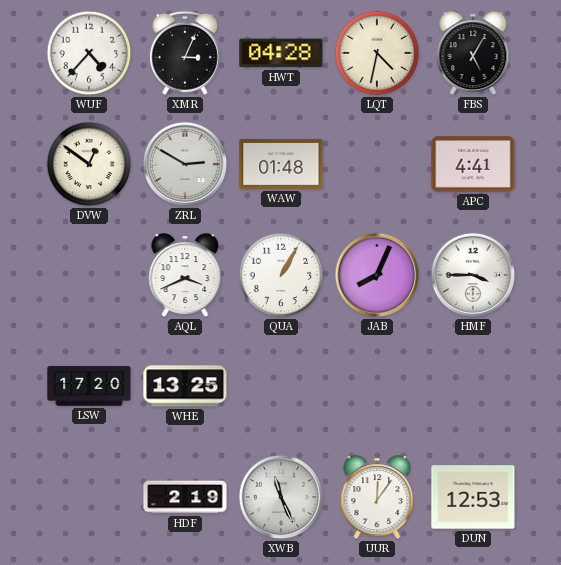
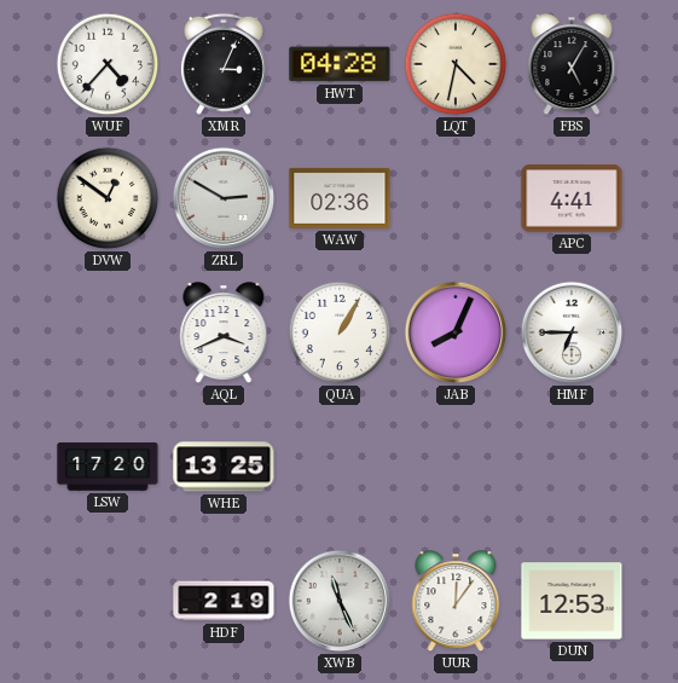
WAW: 01:48 -> 02:36 (340, 198)
HMF: 3:45 -> 6:45 (572, 332)
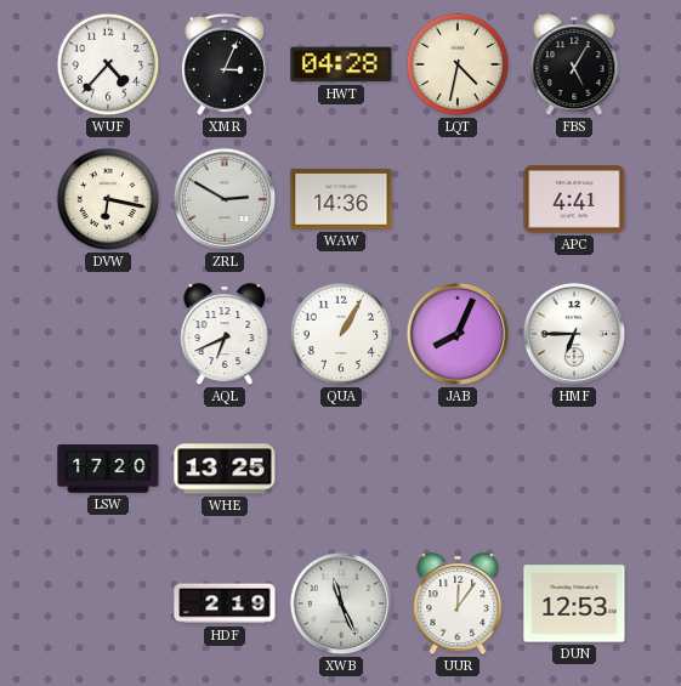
DVW: 12:51 -> 6:17 (108, 199)
WAW: 02:36 -> 14:36 (341, 199)
AQL: 3:41 -> 6:41 (225, 335)
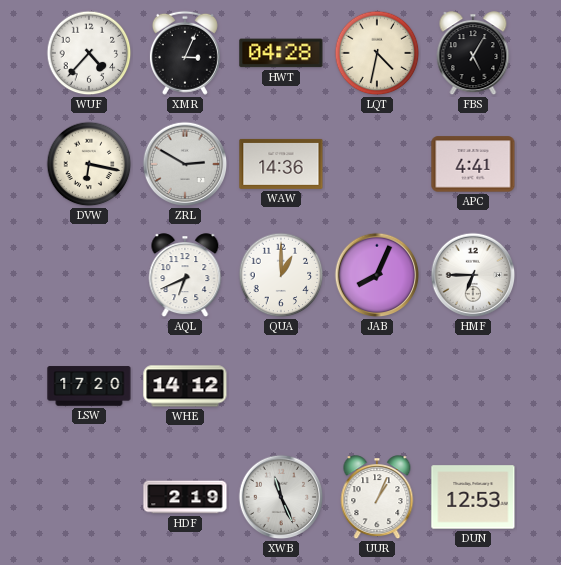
QUA: 1:05 -> 1:00 (281, 275)
WHE: 13:25 -> 14:12 (185, 386)
UUR: 12:06 -> 1:04 (377, 498)
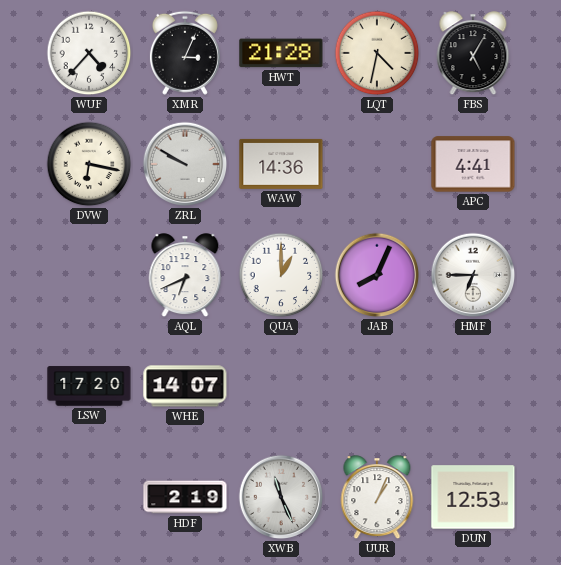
HWT: 04:28 -> 21:28 (281, 53)
ZRL: 2:50 -> 9:50 (185, 164)
WHE: 14:12 -> 14:07 (185, 386)
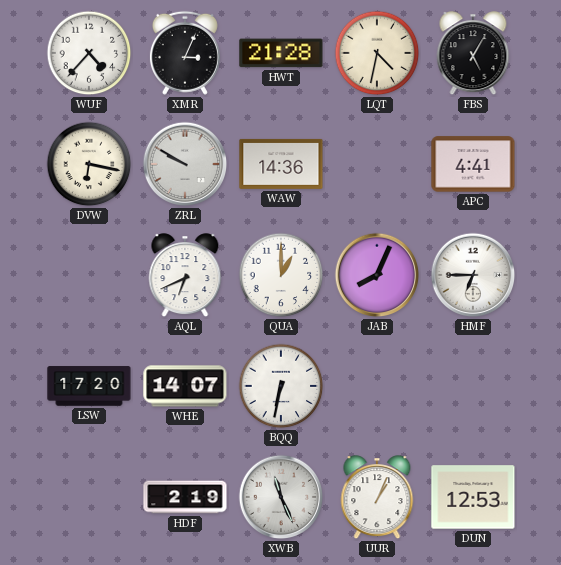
BQQ: none -> 6:32 (281, 386)
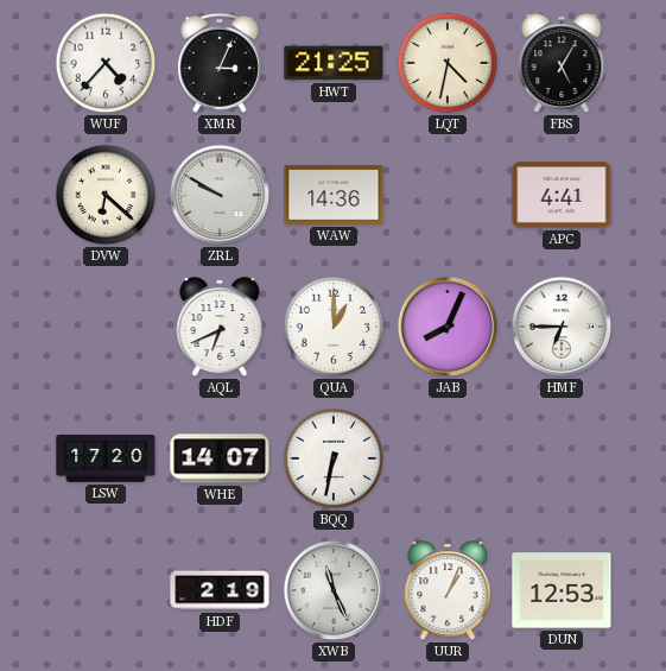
HWT: 21:28 -> 21:25 (334, 63)
DVW: 6:17 -> 6:22 (106, 195)
